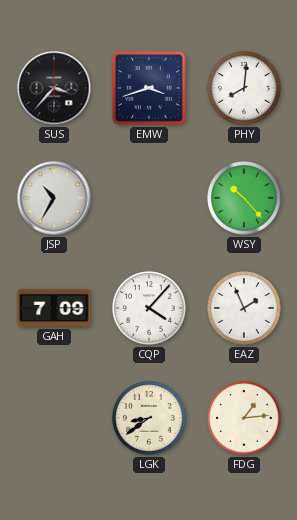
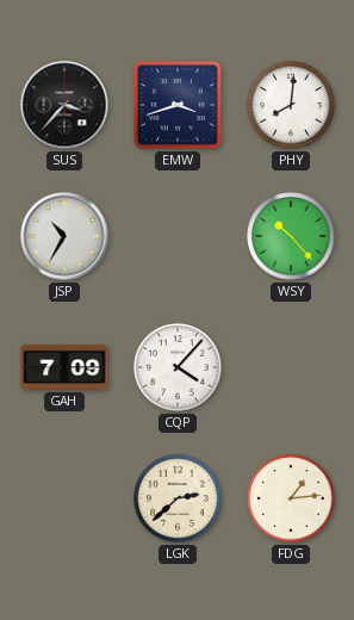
EAZ: 1:56 -> none (244, 308)
LGK: 8:39 -> 2:38 (178, 498)
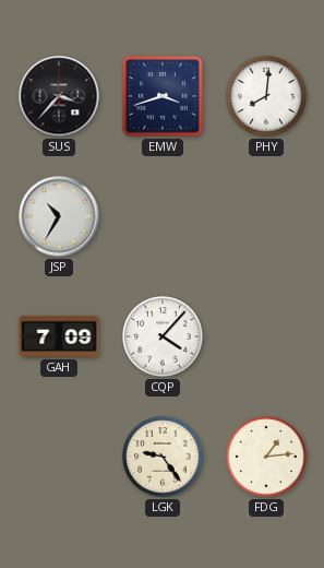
WSY: 10:23 -> none (291, 236)
LGK: 2:38 -> 9:24 (163, 457)
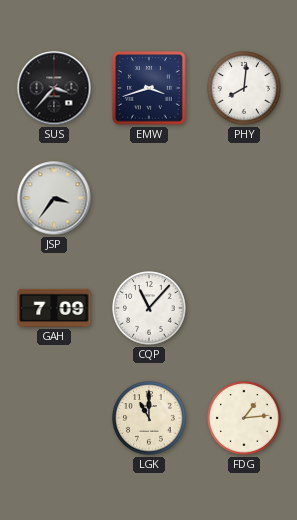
JSP: 10:35 -> 3:36 (54, 198)
CQP: 4:07 -> 11:07 (149, 308)
LGK: 9:24 -> 11:00 (149, 418)
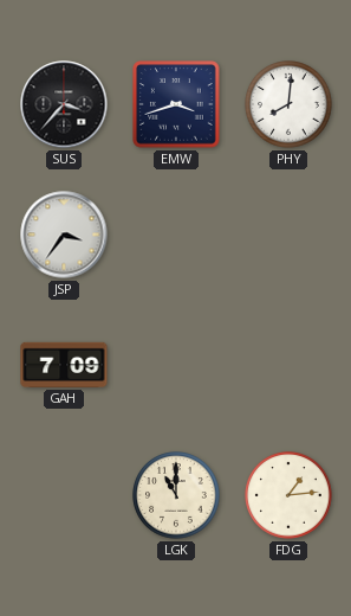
CQP: 11:07 -> none (149, 308)
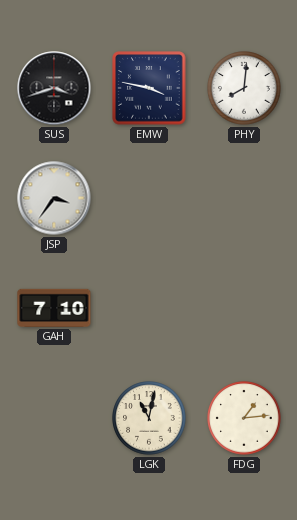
SUS: 3:37 -> 3:42 (54, 88)
EMW: 3:42 -> 3:47 (149, 88)
GAH: 7:09 -> 7:10 (54, 308)
LGK: 11:00 -> 11:02 (149, 418)
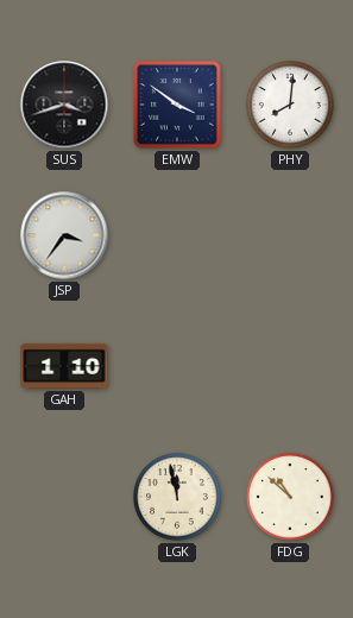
EMW: 3:47 -> 3:51 (177, 105)
GAH: 7:10 -> 1:10 (64, 366)
LGK: 11:02 -> 11:58 (177, 497)
FDG: 1:14 -> 10:52 (290, 497)
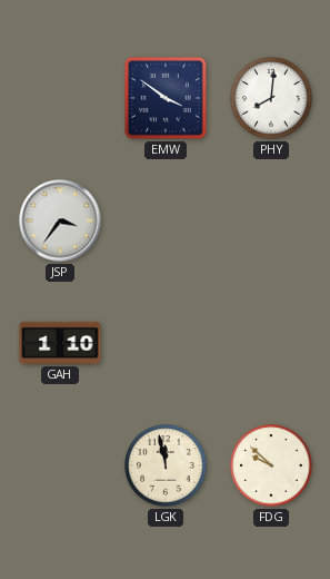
SUS: 3:42 -> none (64, 105)
FDG: 10:52 -> 9:52 (271, 465)
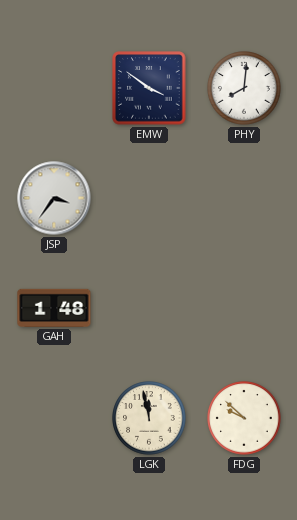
GAH: 1:10 -> 1:48 (54, 308)
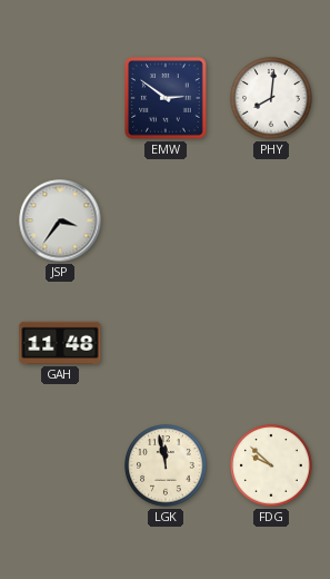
EMW: 3:51 -> 2:51 (166, 98)
GAH: 1:48 -> 11:48 (60, 343)
